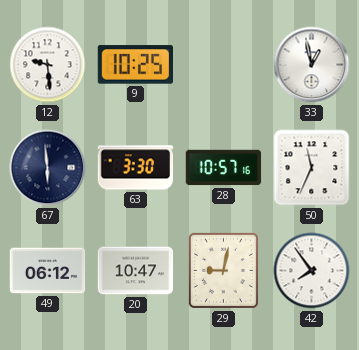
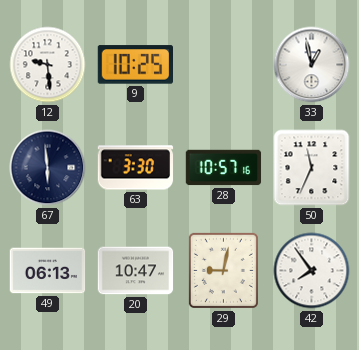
49: 06:12 -> 06:13 (48, 271)
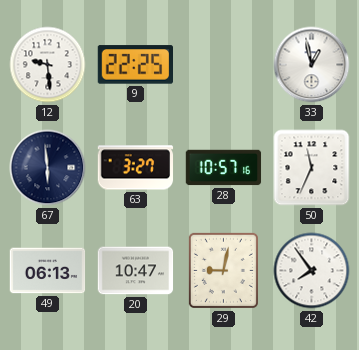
9: 10:25 -> 22:25 (135, 65)
63: 3:30 -> 3:27 (136, 168)
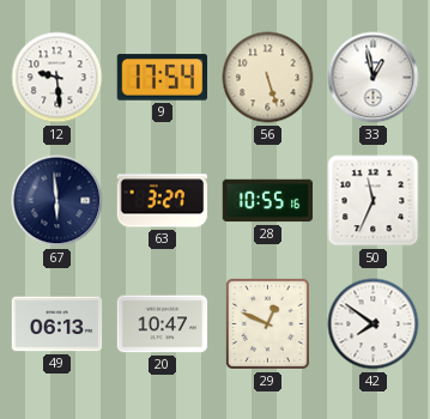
9: 22:25 -> 17:54 (162, 78)
56: none -> 5:27 (268, 78)
28: 10:57 -> 10:55 (268, 201)
29: 9:02 -> 12:49 (267, 323)
42: 7:54 -> 7:51 (374, 324)
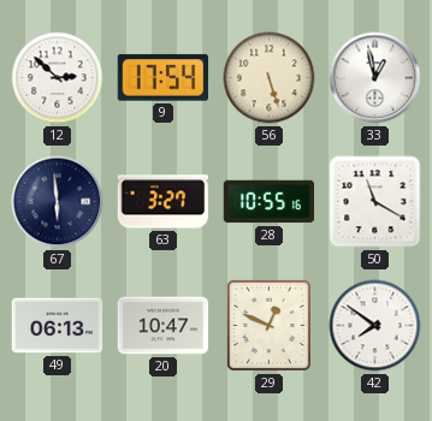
12: 9:29 -> 2:52 (58, 78)
50: 11:34 -> 11:20 (375, 202)
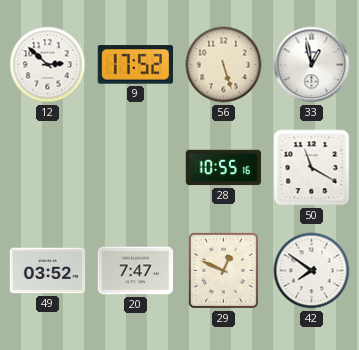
9: 17:54 -> 17:52 (135, 65)
67: 5:59 -> none (58, 202)
63: 3:27 -> none (164, 202)
49: 06:13 -> 03:52 (48, 271)
20: 10:47 -> 7:47 (136, 271)
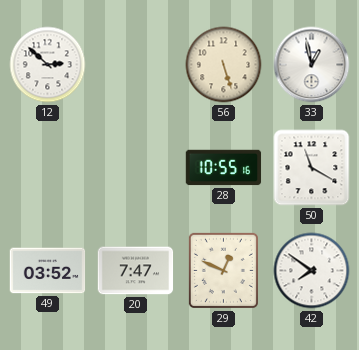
9: 17:52 -> none (135, 65)
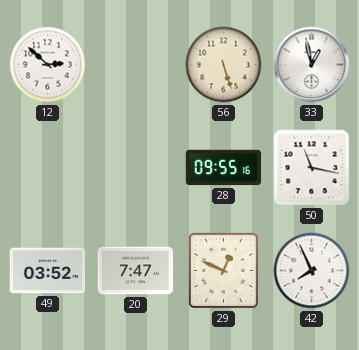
28: 10:55 -> 09:55 (224, 168)
50: 11:20 -> 11:17 (312, 168)
42: 7:51 -> 7:56 (312, 271)
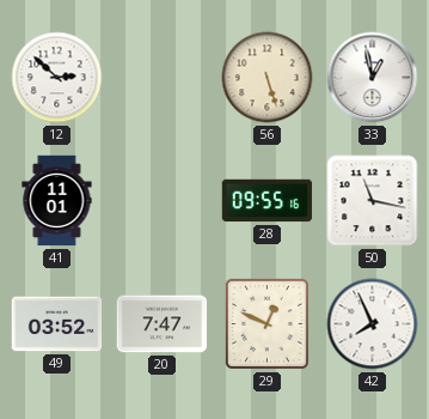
41: none -> 11:01 (57, 201)
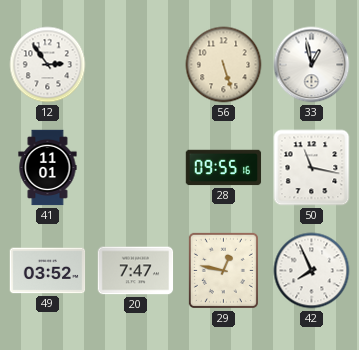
12: 2:52 -> 2:54 (48, 65)
29: 12:49 -> 12:47 (223, 270)
